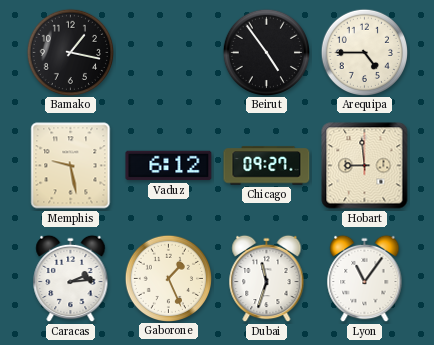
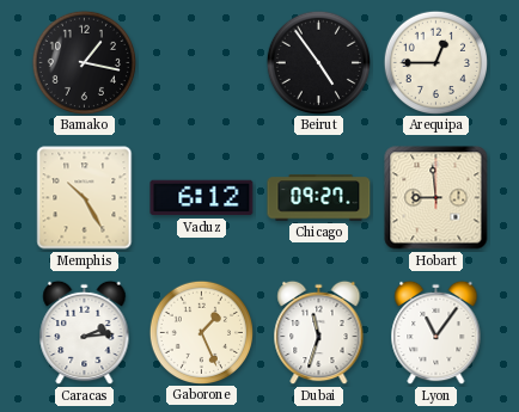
Arequipa: 4:45 -> 12:45 (435, 62)
Memphis: 9:28 -> 10:25 (85, 198)
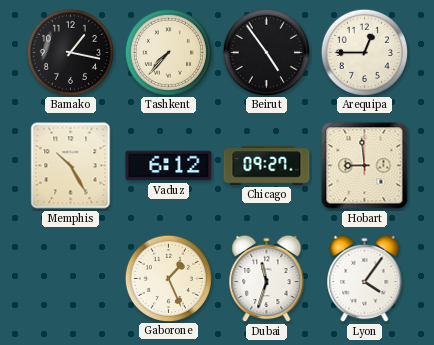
Tashkent: none -> 7:37 (168, 52)
Caracas: 2:14 -> none (85, 333)
Lyon: 11:06 -> 4:06 (365, 279)
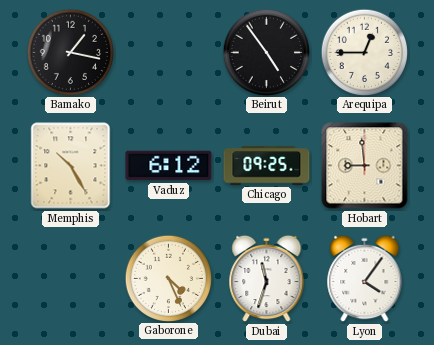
Tashkent: 7:37 -> none (168, 52)
Chicago: 09:27 -> 09:25 (267, 166)
Gaborone: 1:26 -> 4:26 (168, 278)
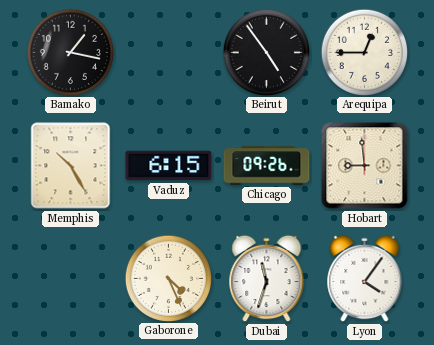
Vaduz: 6:12 -> 6:15 (169, 166)
Chicago: 09:25 -> 09:26 (267, 166)
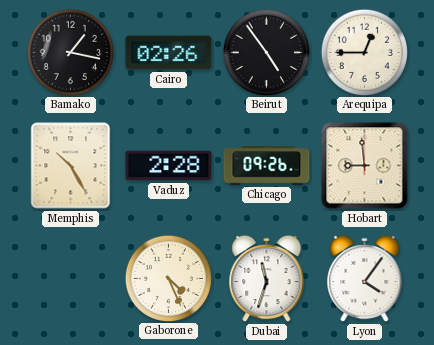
Cairo: none -> 02:26 (169, 53)
Vaduz: 6:15 -> 2:28 (169, 166)
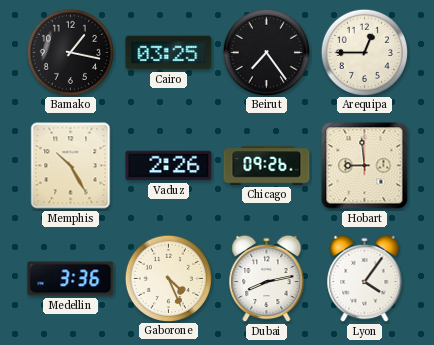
Cairo: 02:26 -> 03:25 (169, 53)
Beirut: 4:54 -> 7:24 (266, 52)
Vaduz: 2:28 -> 2:26 (169, 166)
Medellin: none -> 3:36 (71, 279)
Dubai: 11:33 -> 8:13 (267, 279)
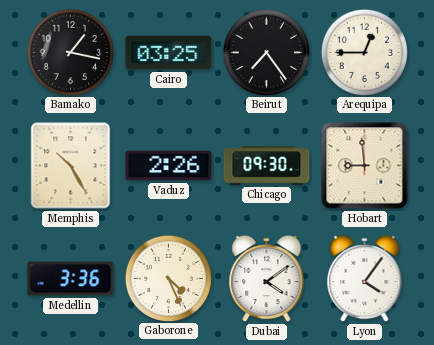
Chicago: 09:26 -> 09:30 (267, 166)
Dubai: 8:13 -> 4:09 (267, 279)
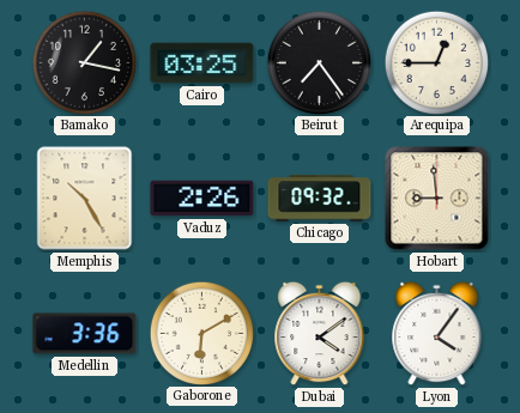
Chicago: 09:30 -> 09:32 (320, 199)
Gaborone: 4:26 -> 6:10 (201, 333)
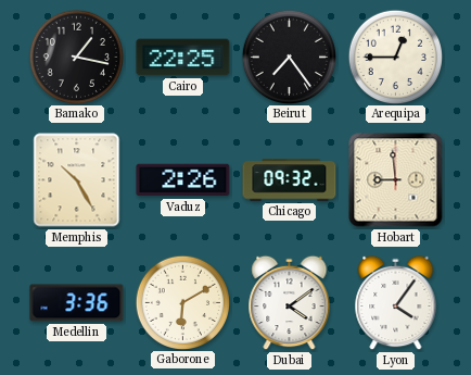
Cairo: 03:25 -> 22:25 (183, 58)
